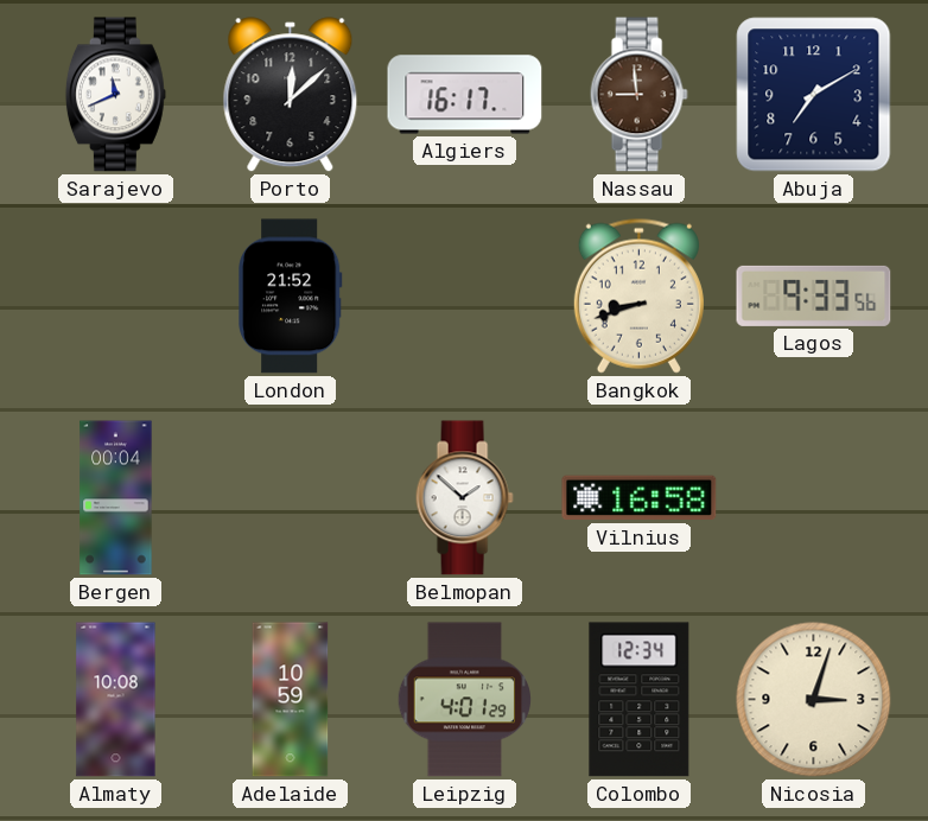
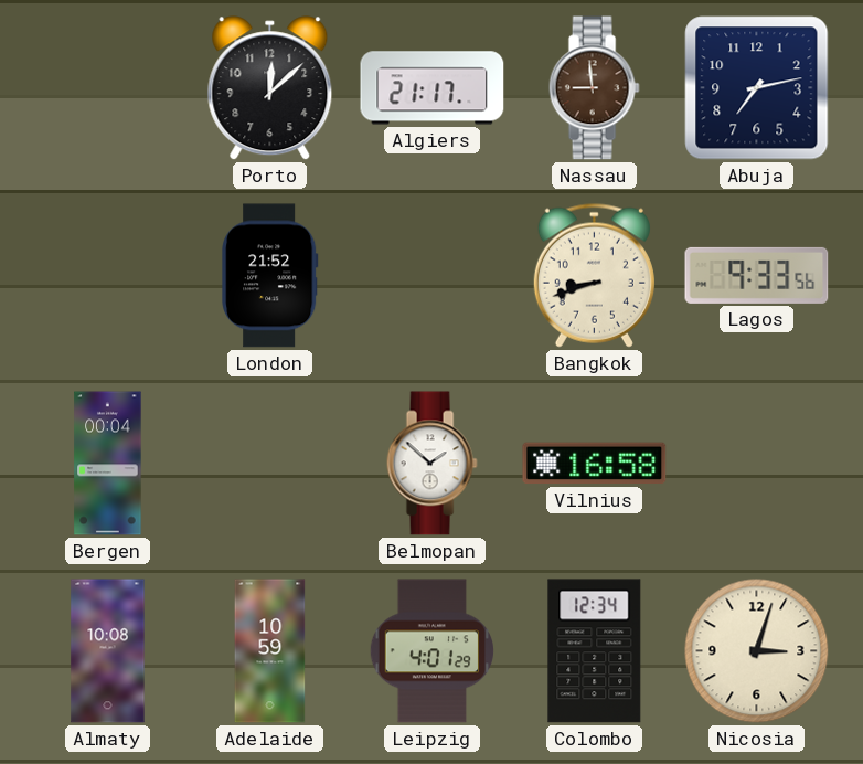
Sarajevo: 11:41 -> none (115, 95)
Algiers: 16:17 -> 21:17 (433, 88)
Abuja: 7:10 -> 7:13 (757, 88)
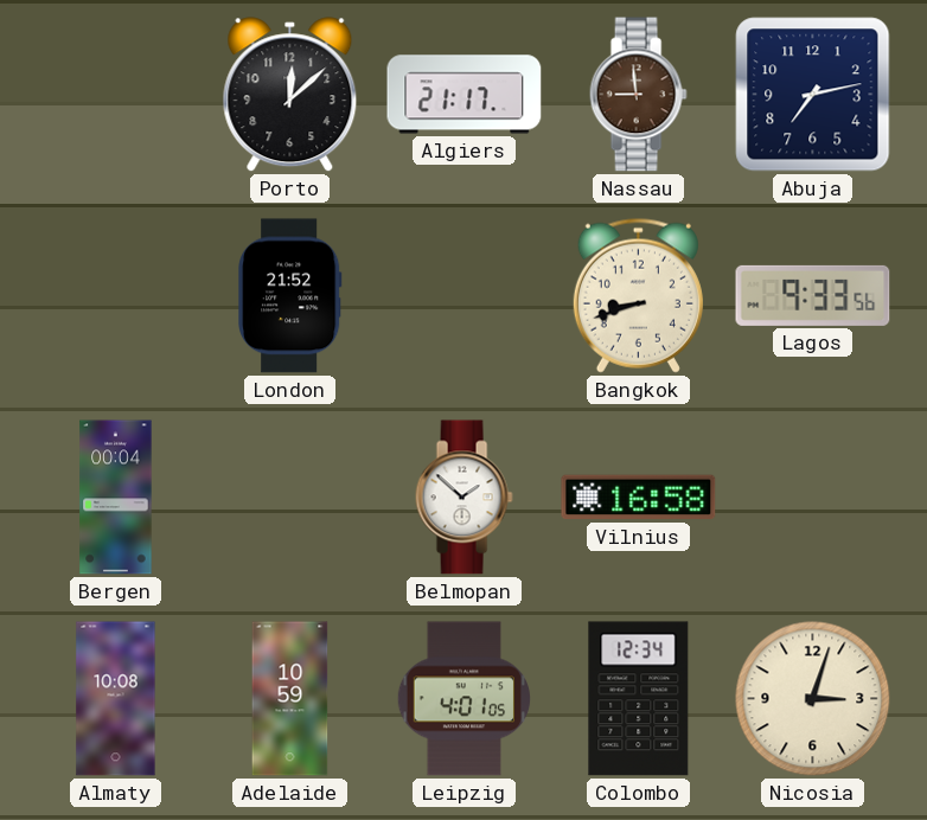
Leipzig: 4:01:29 -> 4:01:05 (463, 699)
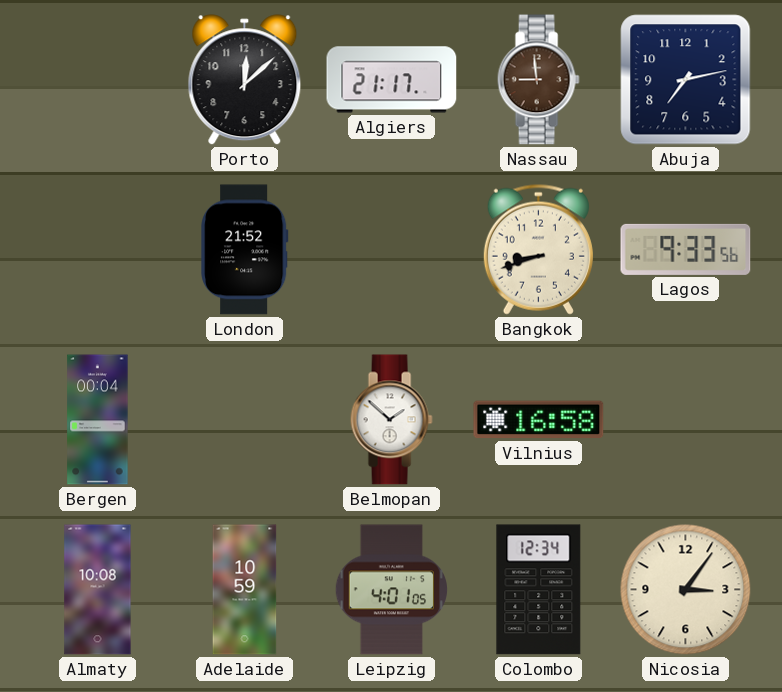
Nicosia: 3:03 -> 3:06 (686, 590)
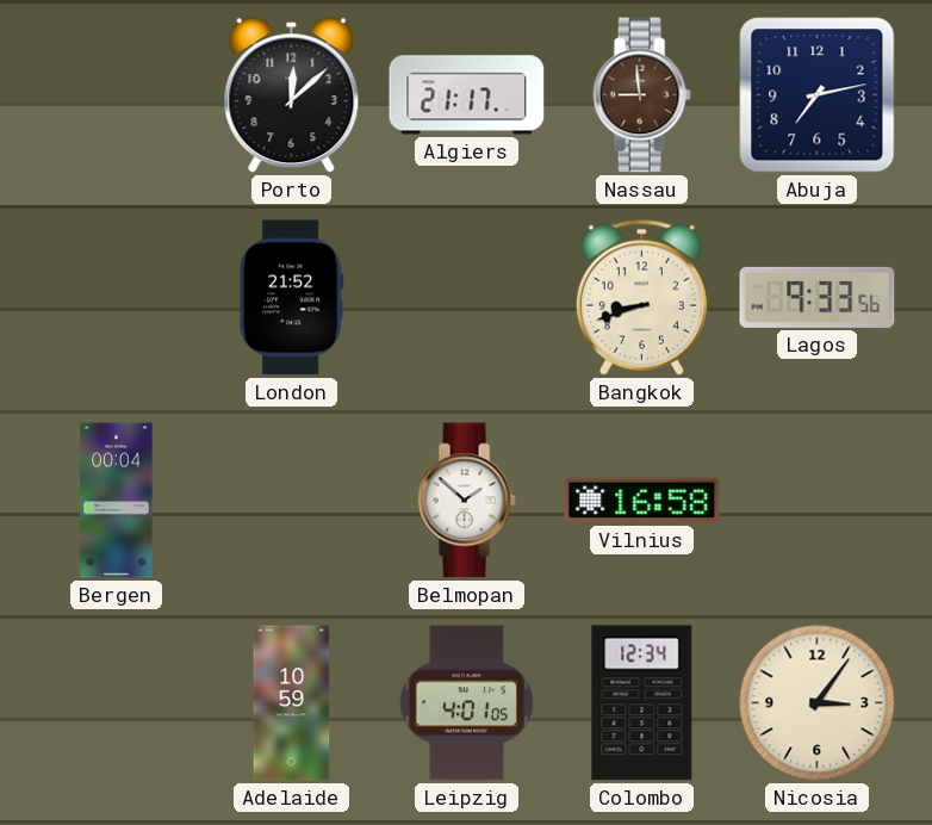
Almaty: 10:08 -> none (98, 590)
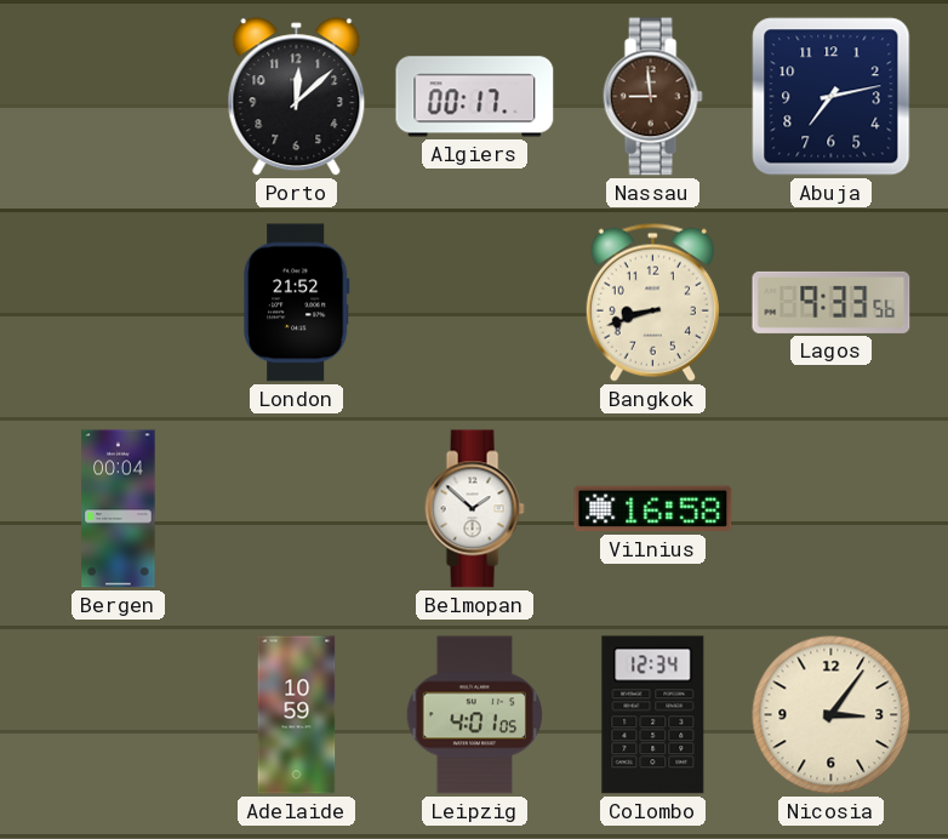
Algiers: 21:17 -> 00:17 (475, 97)
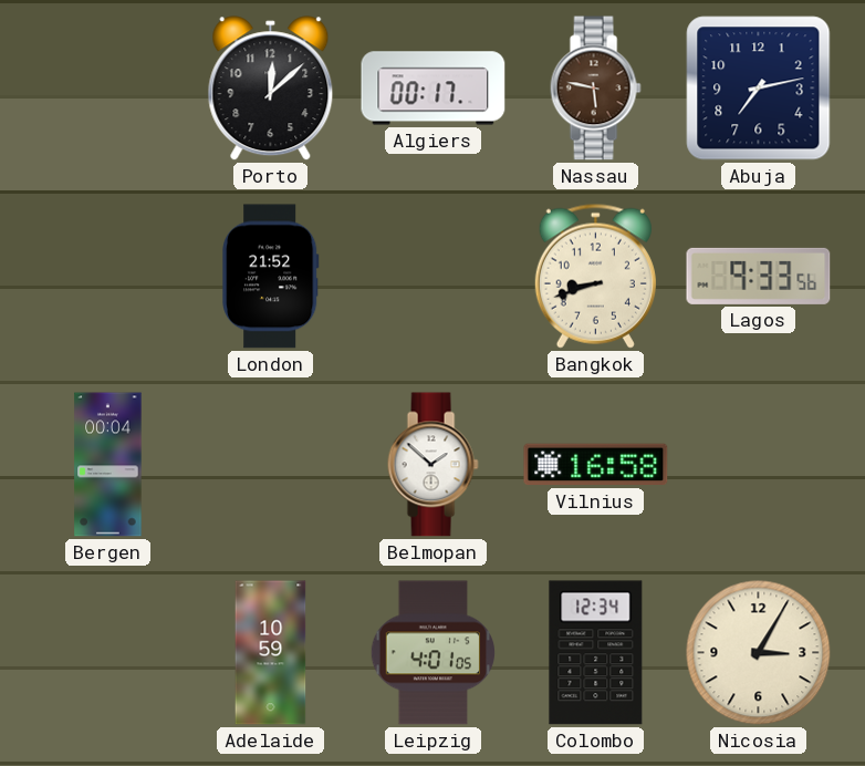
Nassau: 8:59 -> 5:47 (595, 89)
Nicosia: 3:06 -> 3:05 (759, 653)
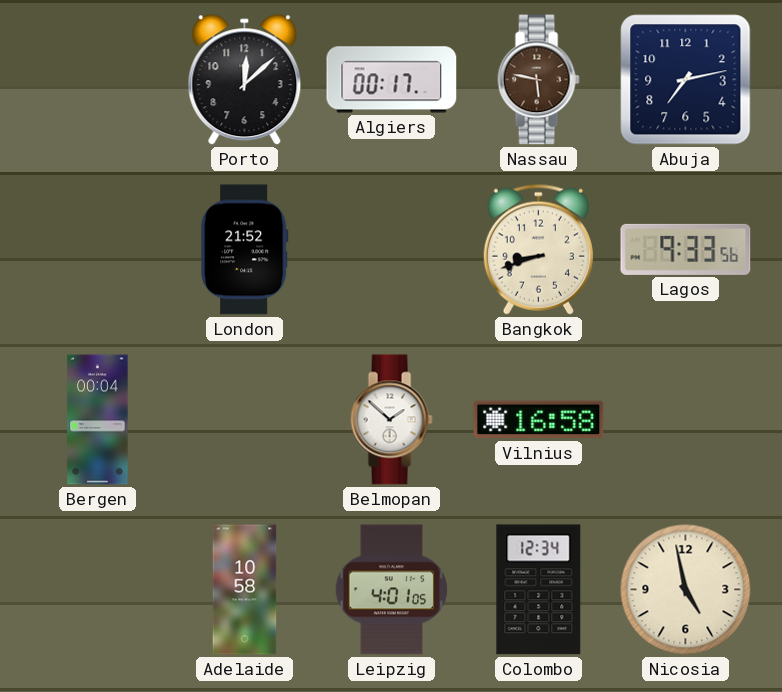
Adelaide: 10:59 -> 10:58 (245, 590)
Nicosia: 3:05 -> 4:58 (686, 590)
